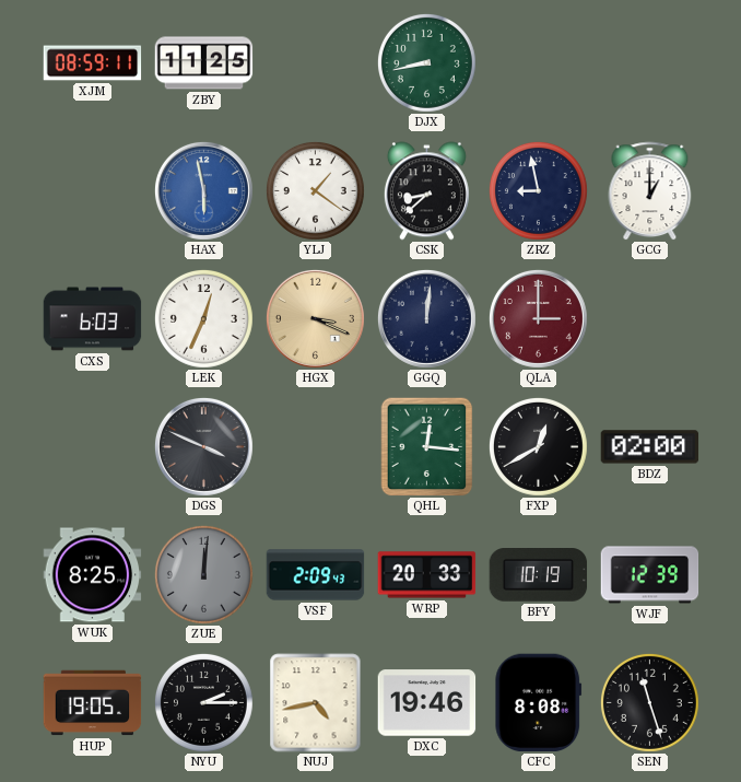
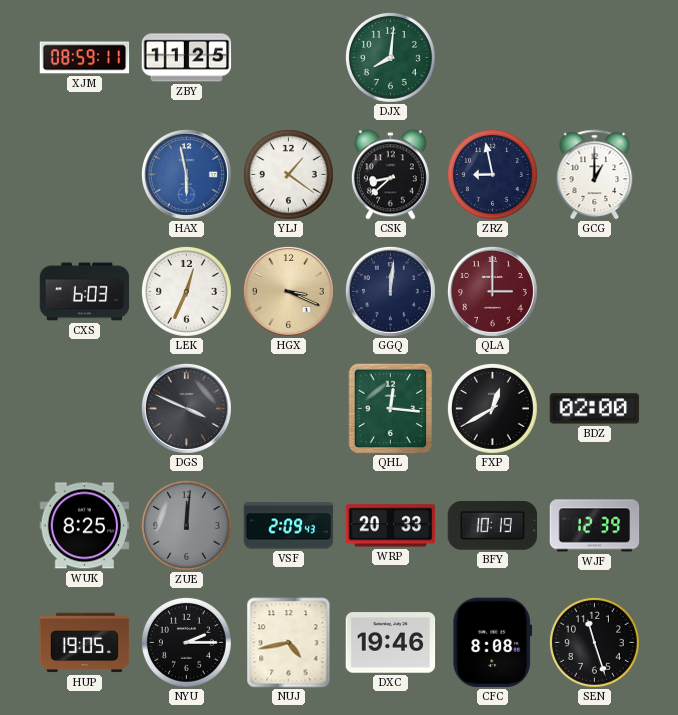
DJX: 8:43 -> 8:01 (390, 57)
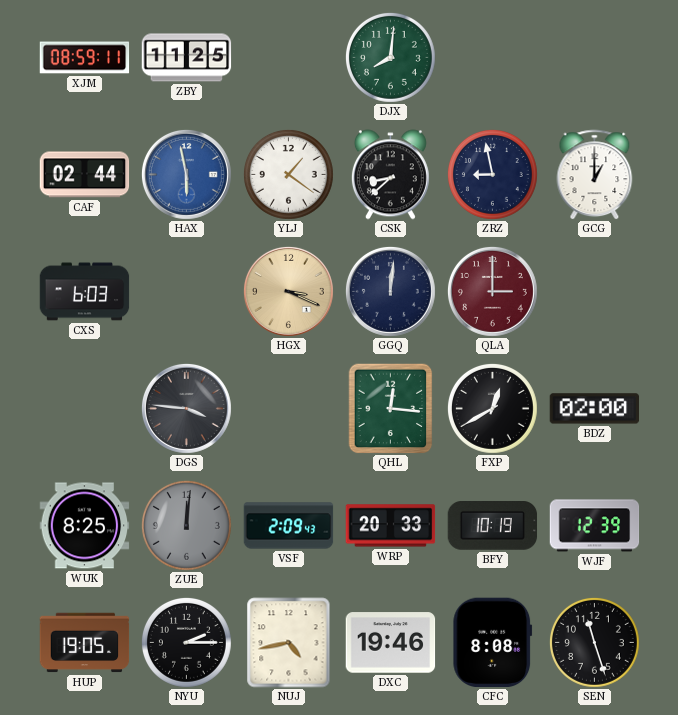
CAF: none -> 02:44 (85, 175)
LEK: 12:34 -> none (186, 291)
DGS: 3:49 -> 3:46 (186, 408)
